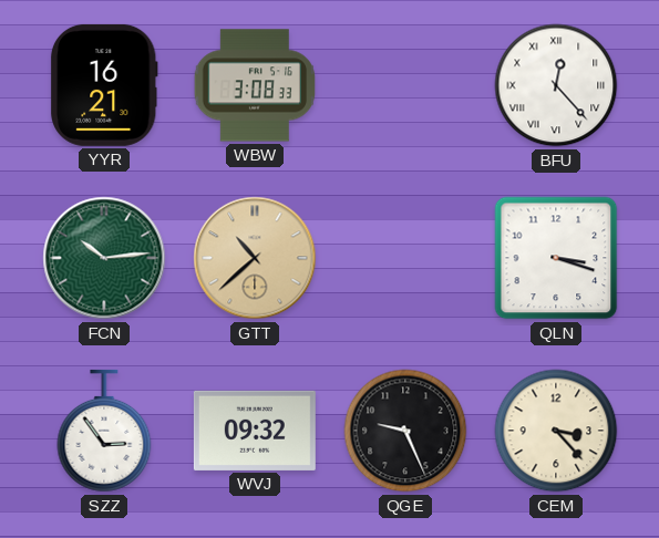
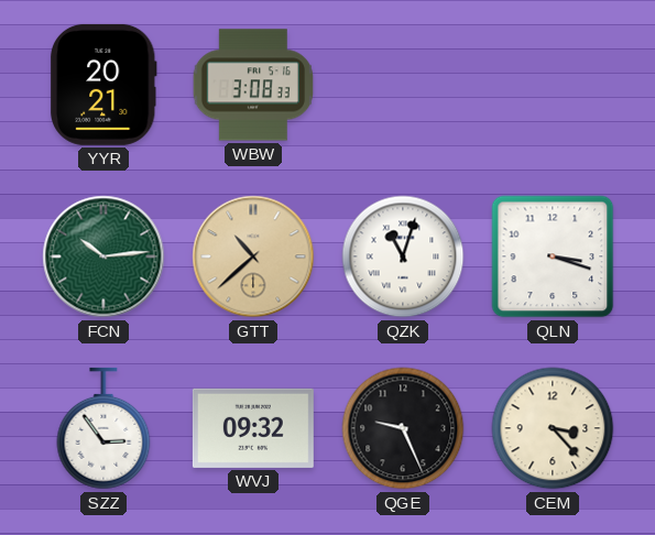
YYR: 16:21 -> 20:21 (103, 85)
BFU: 12:23 -> none (556, 85)
QZK: none -> 11:03 (403, 256)
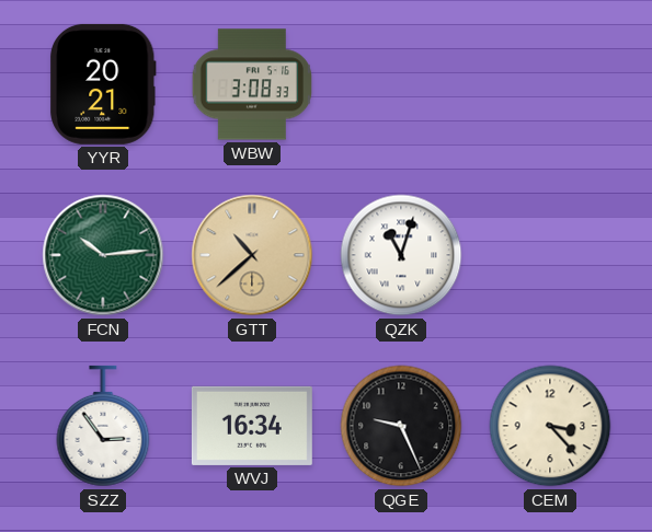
QLN: 3:18 -> none (553, 256)
WVJ: 09:32 -> 16:34 (252, 426)
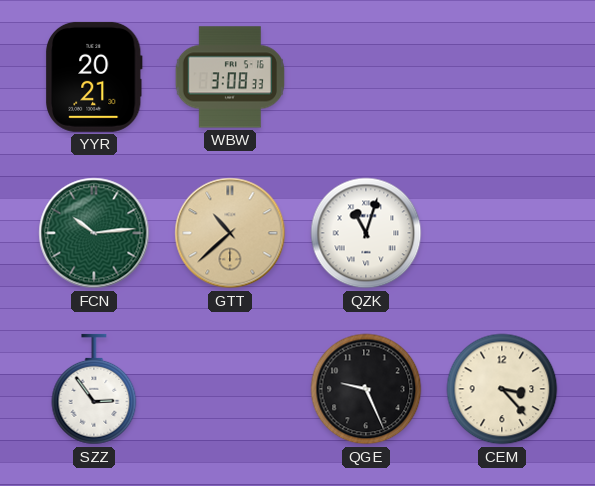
WVJ: 16:34 -> none (252, 426)
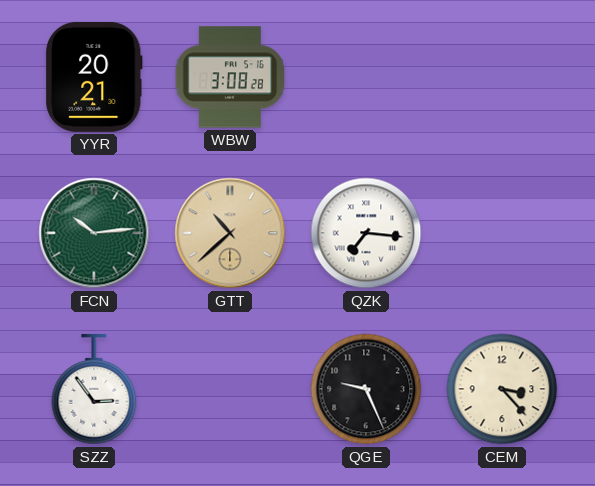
WBW: 3:08:33 -> 3:08:28 (229, 77)
QZK: 11:03 -> 7:16 (366, 233)
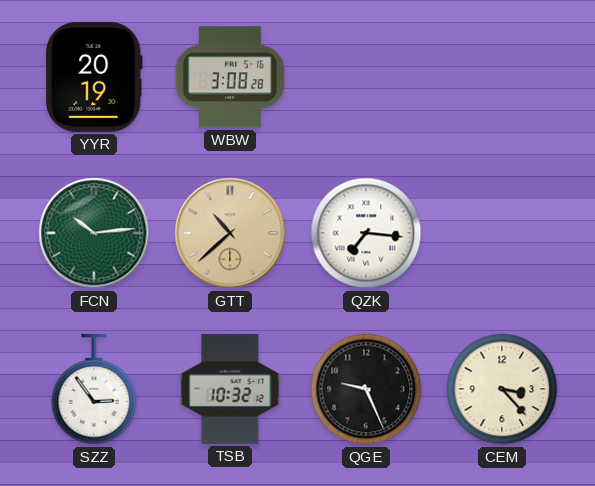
YYR: 20:21 -> 20:19 (94, 77)
TSB: none -> 10:32 (230, 389)
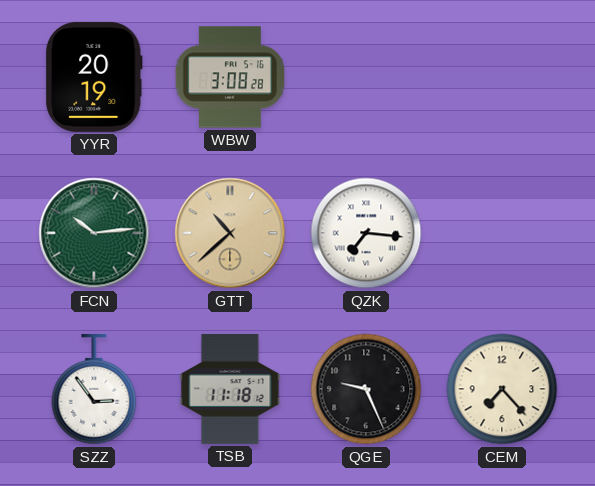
TSB: 10:32 -> 11:18 (230, 389)
CEM: 3:23 -> 7:23 (502, 389)
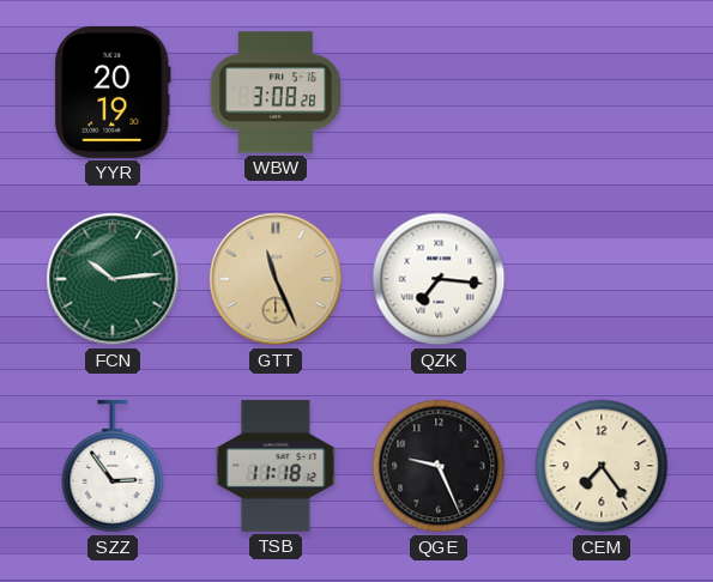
GTT: 10:38 -> 11:26 (276, 279)
CEM: 7:23 -> 7:24 (602, 466)
